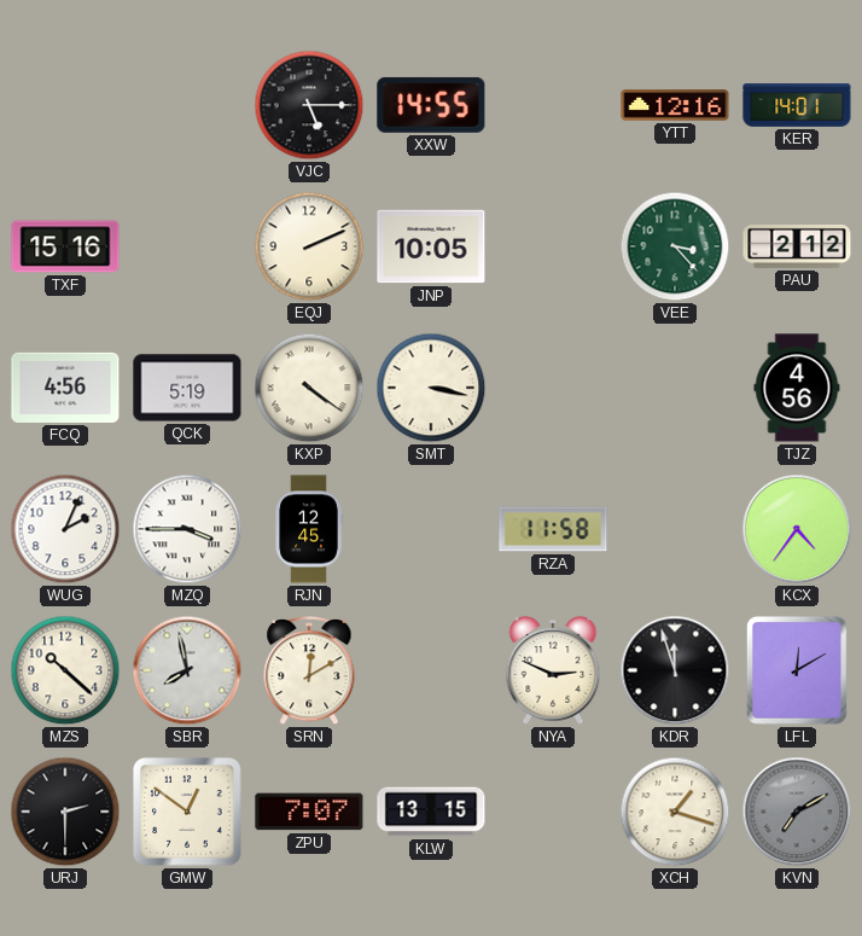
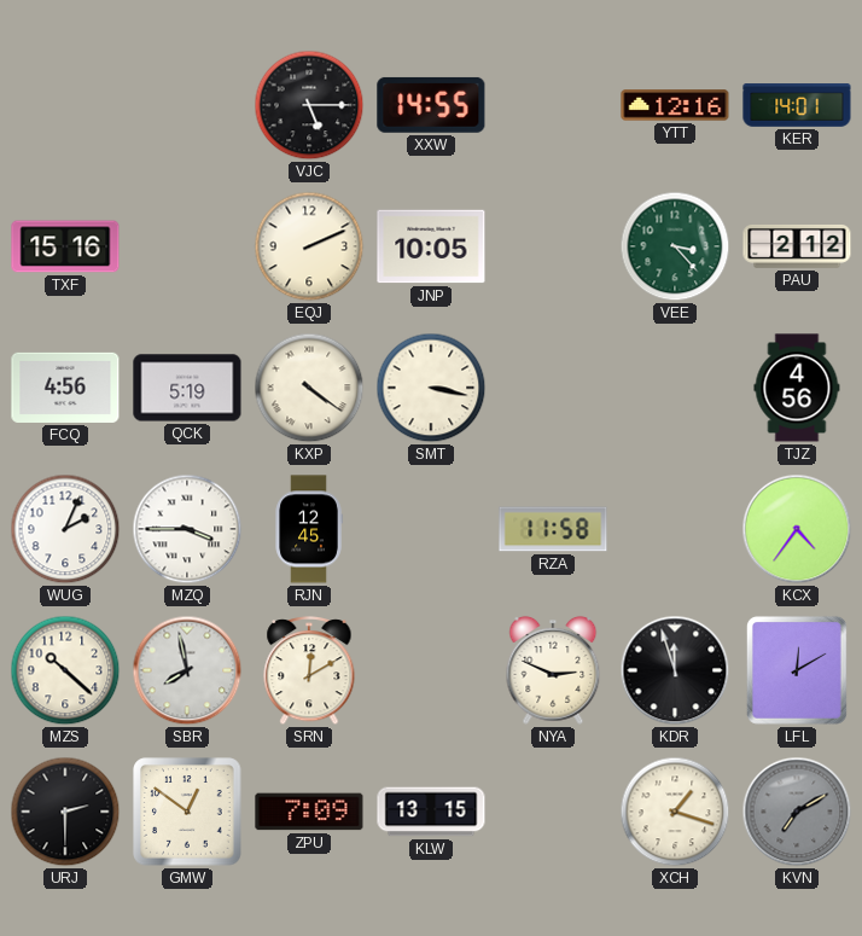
ZPU: 7:07 -> 7:09 (309, 812)
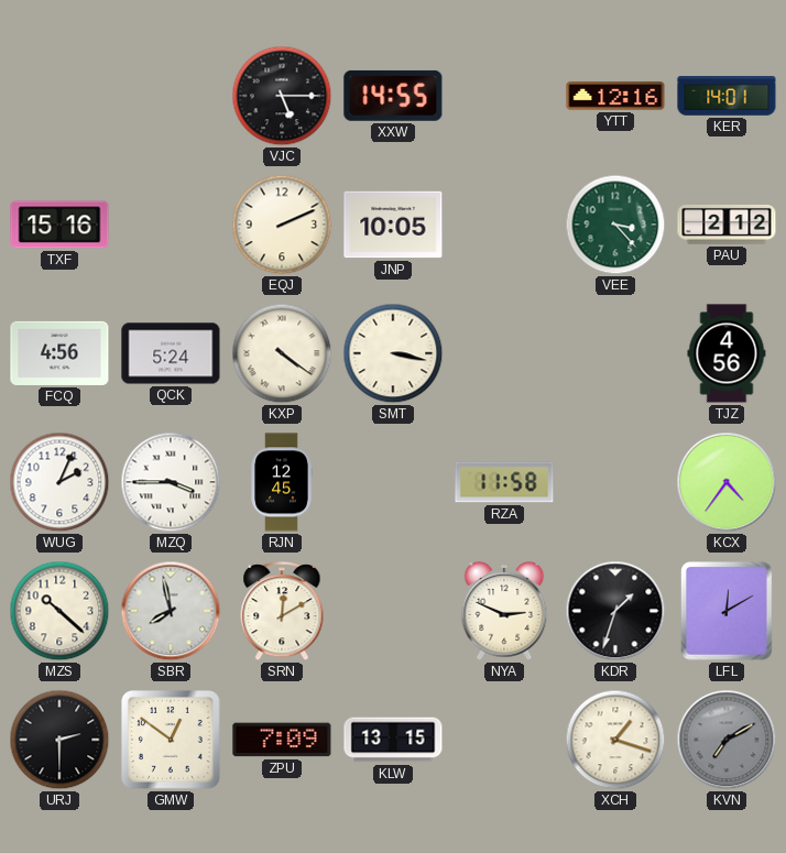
QCK: 5:19 -> 5:24 (171, 353)
KDR: 11:57 -> 1:33 (615, 611)
